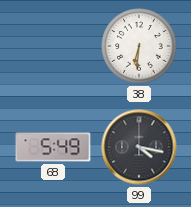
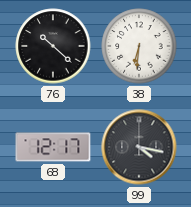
76: none -> 10:22 (53, 46)
68: 5:49 -> 12:17 (53, 147)
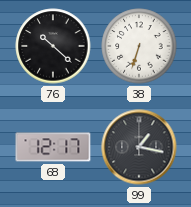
38: 6:31 -> 6:33 (139, 46)
99: 4:17 -> 1:17 (139, 147)
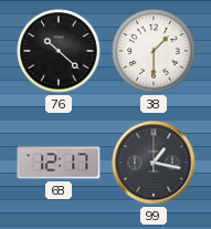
38: 6:33 -> 1:30 (154, 51)
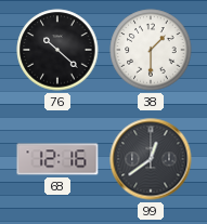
68: 12:17 -> 12:16 (57, 159)
99: 1:17 -> 12:39 (151, 159)
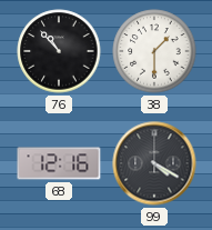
76: 10:22 -> 10:53 (59, 51)
99: 12:39 -> 4:20 (154, 163)
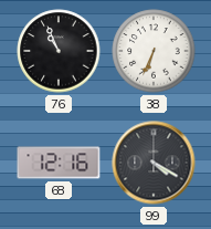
76: 10:53 -> 10:56 (59, 51)
38: 1:30 -> 6:34 (154, 51)
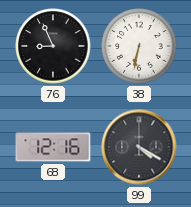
76: 10:56 -> 8:56 (53, 46)
38: 6:34 -> 6:32 (139, 46)
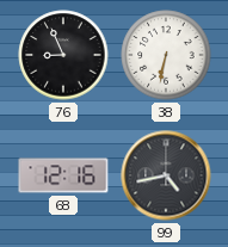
99: 4:20 -> 4:43 (166, 175)
